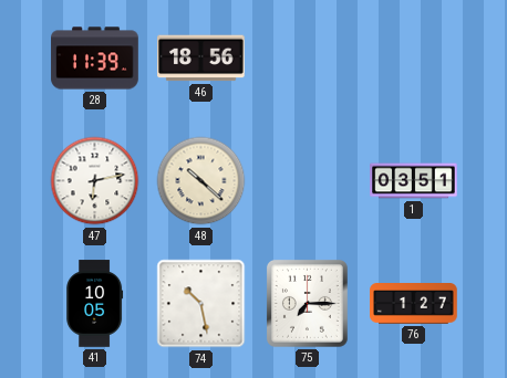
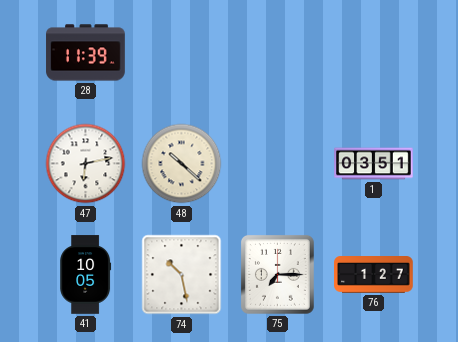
46: 18:56 -> none (201, 59)
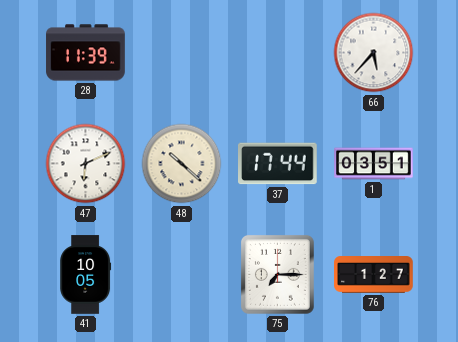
66: none -> 5:37 (374, 53)
47: 6:13 -> 6:11 (86, 164)
37: none -> 17:44 (278, 164)
74: 10:28 -> none (182, 275)
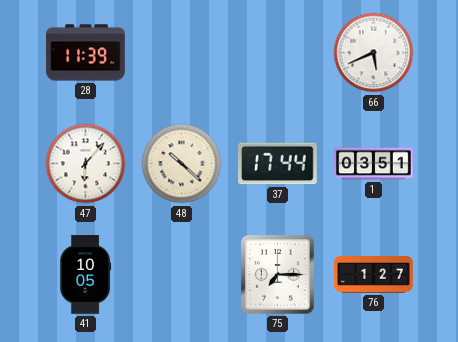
66: 5:37 -> 5:41 (374, 53)
47: 6:11 -> 6:07 (86, 164)
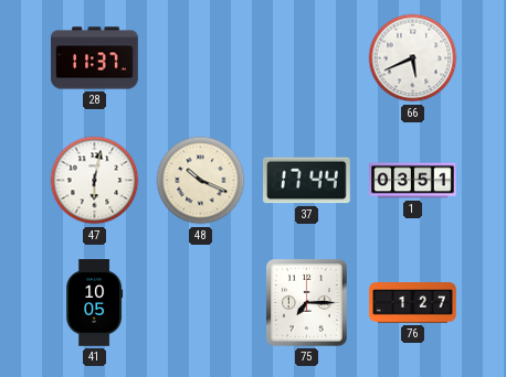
28: 11:39 -> 11:37 (95, 58)
47: 6:07 -> 6:02 (95, 181)
48: 10:22 -> 10:19 (201, 181)
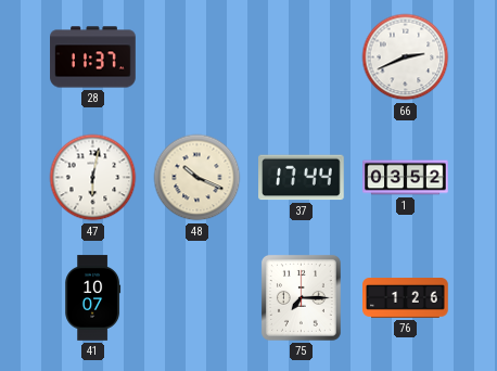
66: 5:41 -> 2:41 (406, 57)
1: 03:51 -> 03:52 (406, 178)
41: 10:05 -> 10:07 (93, 298)
76: 1:27 -> 1:26 (406, 298)
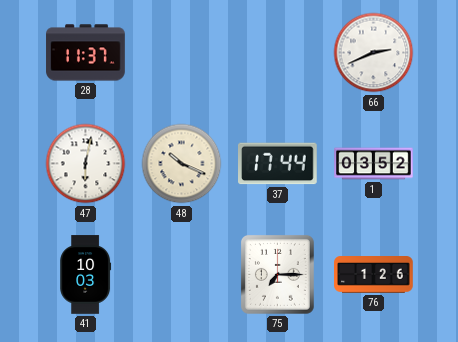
41: 10:07 -> 10:03 (86, 275)
